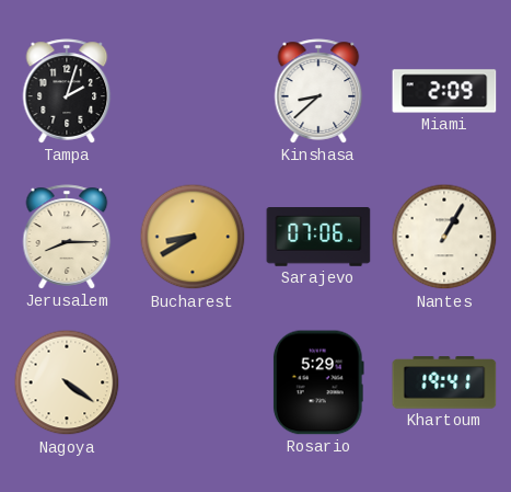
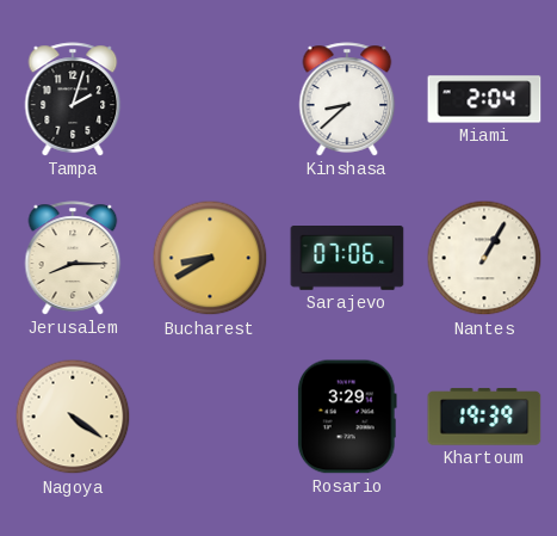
Miami: 2:09 -> 2:04 (484, 99)
Rosario: 5:29 -> 3:29 (347, 417)
Khartoum: 19:41 -> 19:39 (484, 417)
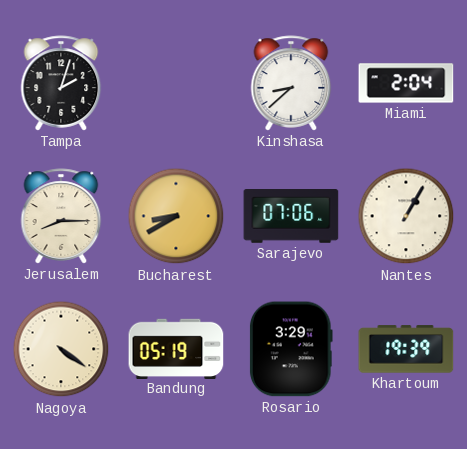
Bandung: none -> 05:19 (176, 348)
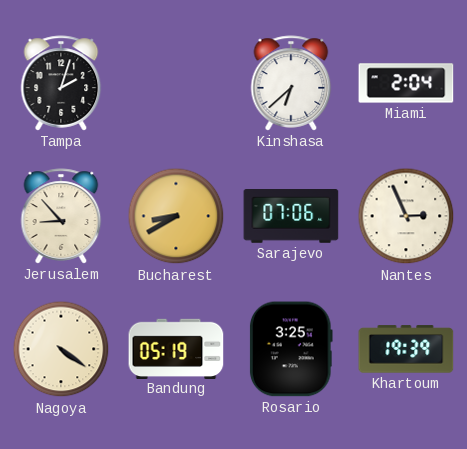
Kinshasa: 8:38 -> 6:38 (291, 83)
Jerusalem: 8:15 -> 8:53 (61, 216)
Nantes: 1:05 -> 2:56 (406, 216)
Rosario: 3:29 -> 3:25 (291, 349)
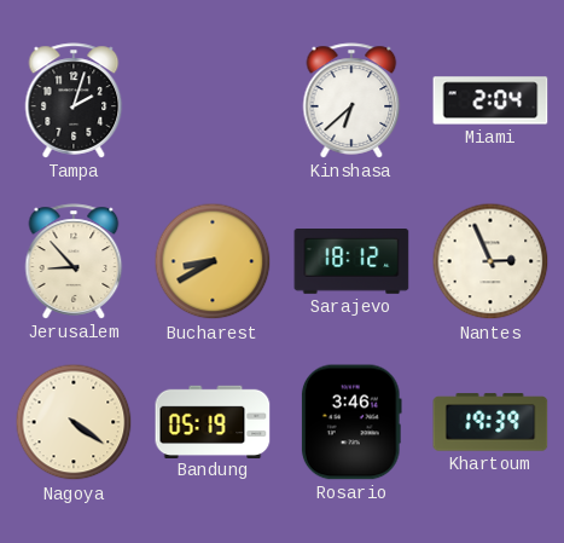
Sarajevo: 07:06 -> 18:12 (351, 261)
Rosario: 3:25 -> 3:46 (351, 422)
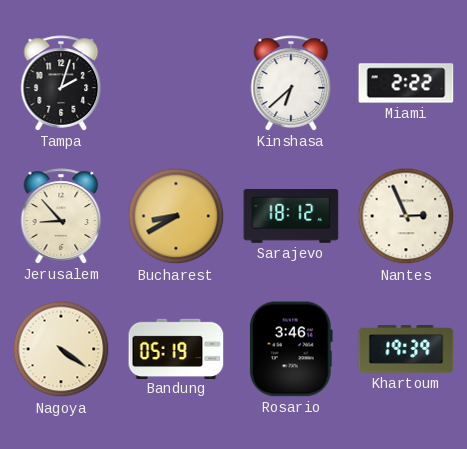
Miami: 2:04 -> 2:22 (406, 83)
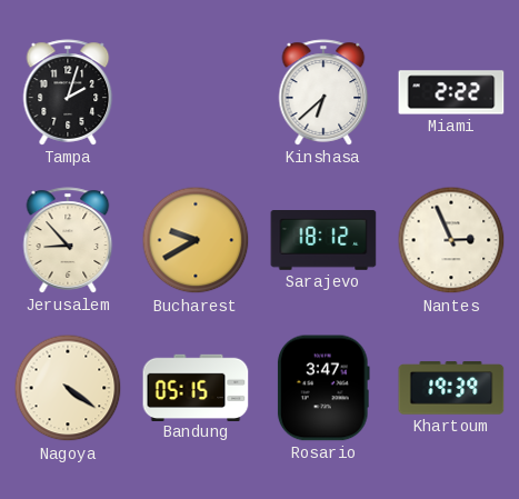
Bucharest: 8:40 -> 9:40 (196, 240)
Bandung: 05:19 -> 05:15 (196, 387)
Rosario: 3:46 -> 3:47 (323, 388)
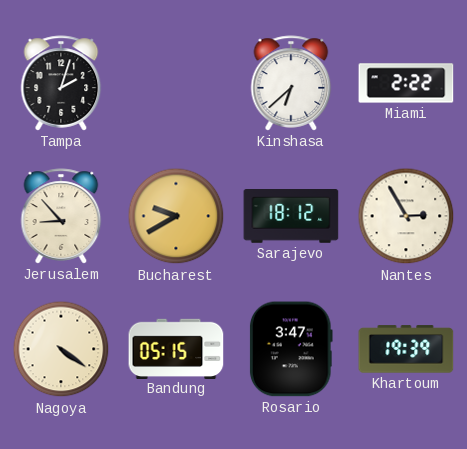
Nantes: 2:56 -> 2:55 (406, 216)
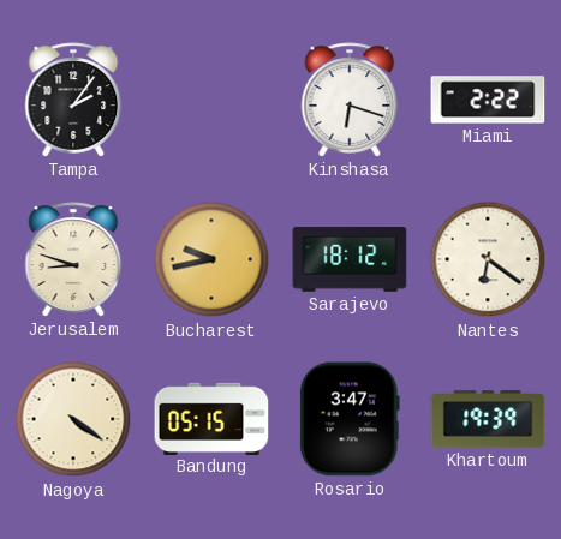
Tampa: 2:03 -> 2:06 (73, 100)
Kinshasa: 6:38 -> 6:18 (350, 100)
Jerusalem: 8:53 -> 8:48 (73, 259)
Bucharest: 9:40 -> 9:43 (211, 259)
Nantes: 2:55 -> 6:21 (488, 259)
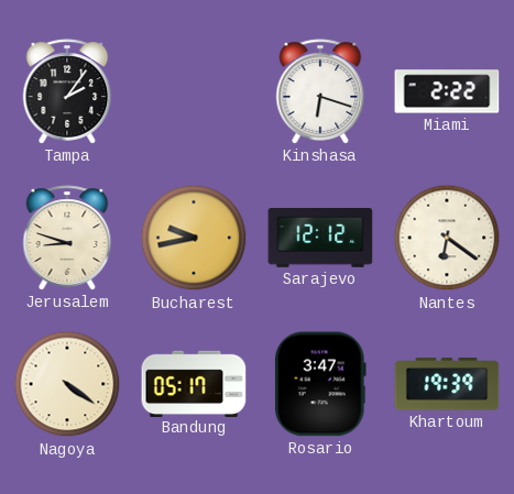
Sarajevo: 18:12 -> 12:12 (320, 238)
Bandung: 05:15 -> 05:17 (194, 383)
